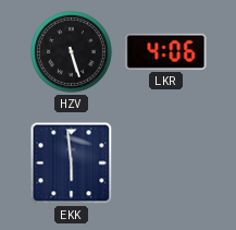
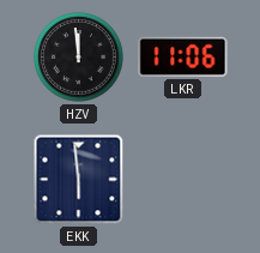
HZV: 5:27 -> 11:59 (79, 58)
LKR: 4:06 -> 11:06 (183, 56)
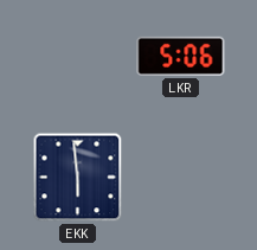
HZV: 11:59 -> none (79, 58)
LKR: 11:06 -> 5:06 (181, 56)
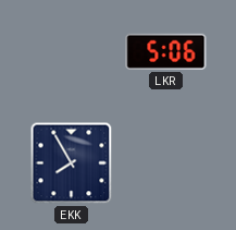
EKK: 5:59 -> 7:55 (72, 164)
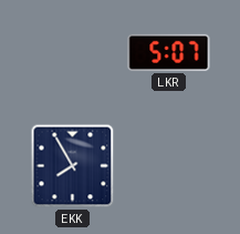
LKR: 5:06 -> 5:07 (169, 52)
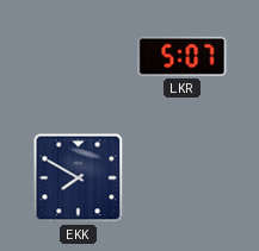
EKK: 7:55 -> 7:50 (79, 178)
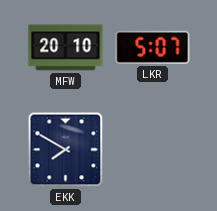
MFW: none -> 20:10 (66, 48)
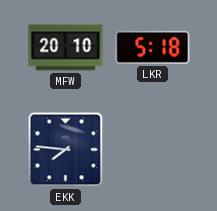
LKR: 5:07 -> 5:18 (153, 47)
EKK: 7:50 -> 7:46 (66, 150)
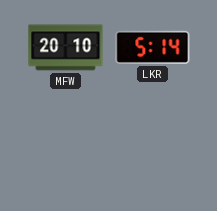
LKR: 5:18 -> 5:14 (153, 47)
EKK: 7:46 -> none (66, 150)
